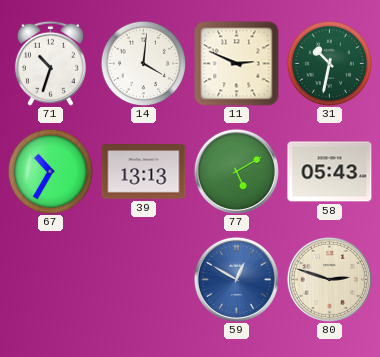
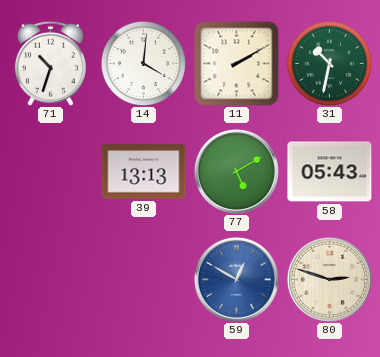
11: 2:49 -> 2:10 (237, 64)
67: 10:35 -> none (50, 171)
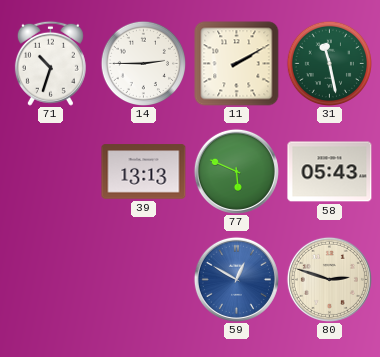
14: 4:01 -> 2:45 (143, 63)
31: 10:32 -> 11:28 (329, 63)
77: 5:10 -> 5:49 (236, 171)
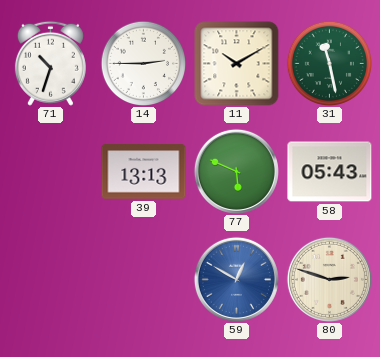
11: 2:10 -> 10:10 (237, 64)
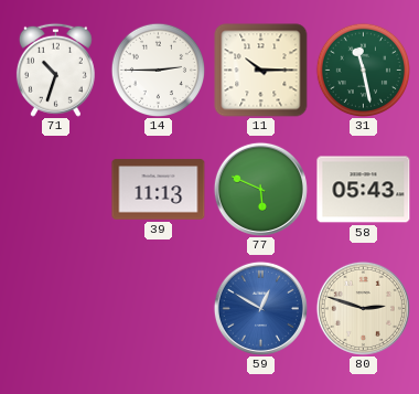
11: 10:10 -> 10:15 (261, 71)
39: 13:13 -> 11:13 (159, 190)
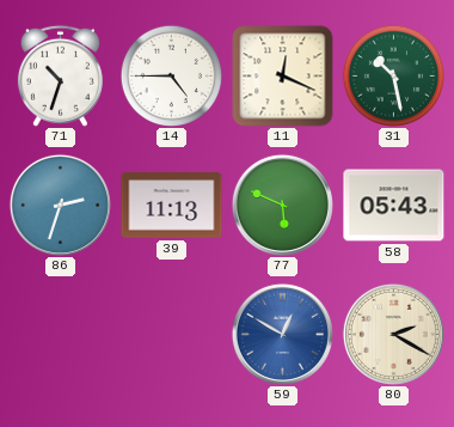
14: 2:45 -> 4:45 (171, 75)
11: 10:15 -> 12:19 (283, 77)
31: 11:28 -> 10:28 (393, 75)
86: none -> 2:33 (60, 205)
80: 2:48 -> 2:20 (393, 334)
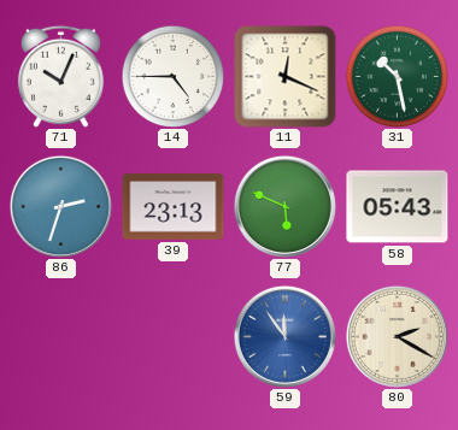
71: 10:33 -> 10:04 (60, 76)
39: 11:13 -> 23:13 (174, 207)
59: 12:50 -> 11:54 (284, 336)
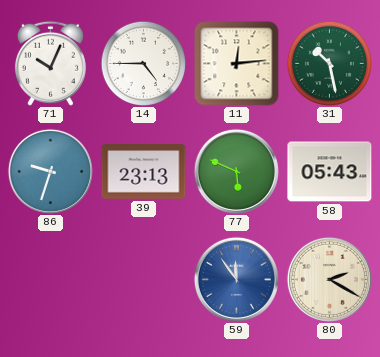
11: 12:19 -> 12:14 (237, 64)
86: 2:33 -> 9:33 (50, 171)
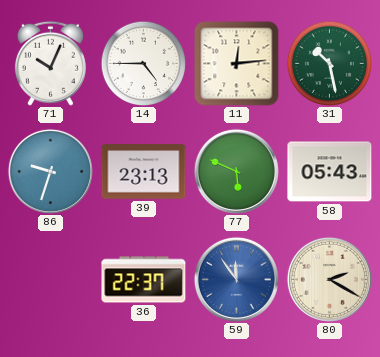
36: none -> 22:37 (144, 280)
